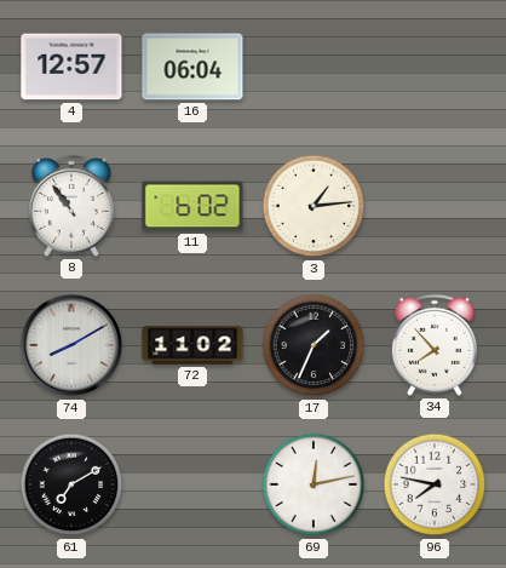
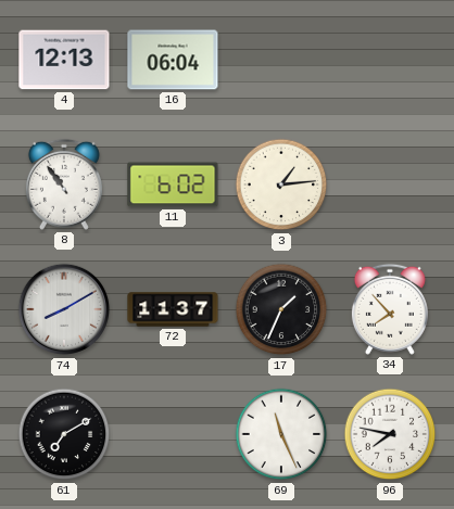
4: 12:57 -> 12:13 (64, 60)
72: 11:02 -> 11:37 (173, 309)
69: 12:13 -> 11:26 (281, 434)
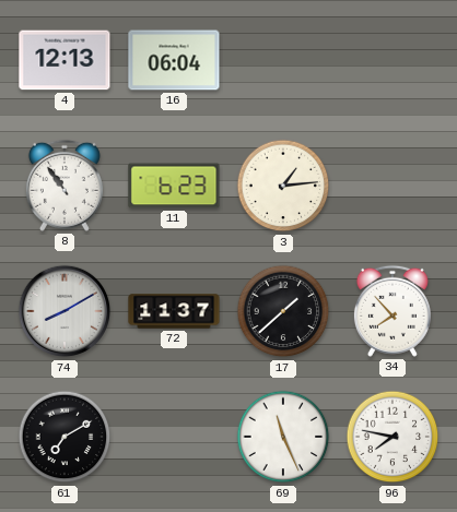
11: 6:02 -> 6:23 (174, 186)
17: 1:34 -> 1:38 (283, 311)
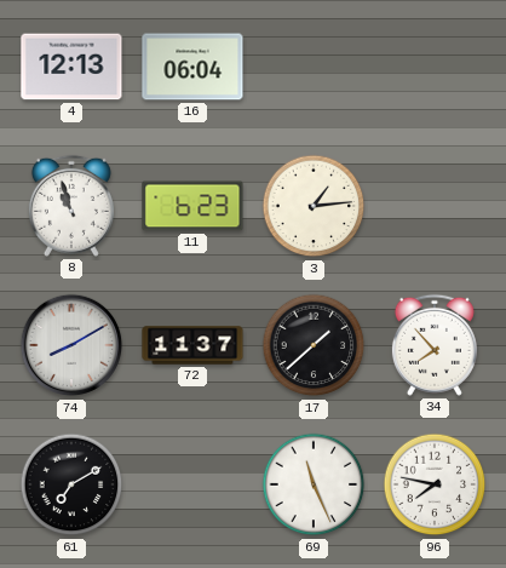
8: 10:54 -> 10:57 (71, 206)
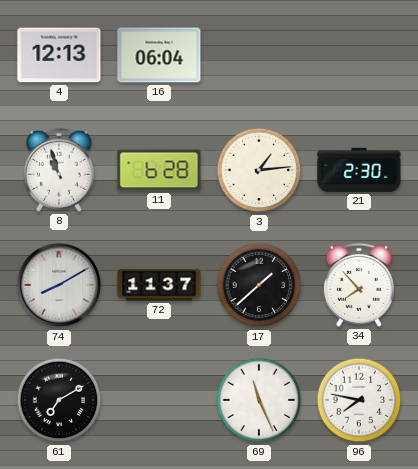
11: 6:23 -> 6:28 (159, 170)
21: none -> 2:30 (359, 170)
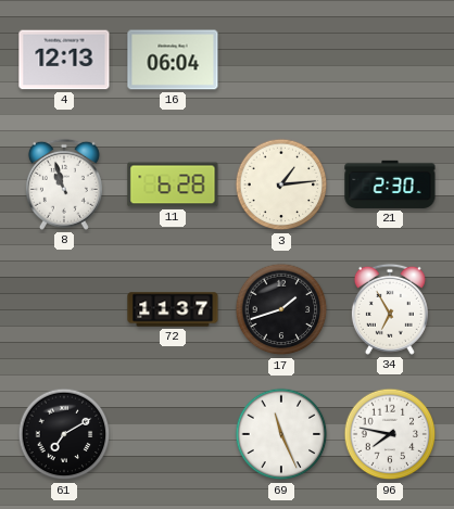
74: 8:10 -> none (59, 285)
17: 1:38 -> 1:42 (281, 309)
34: 7:53 -> 6:55 (390, 309)
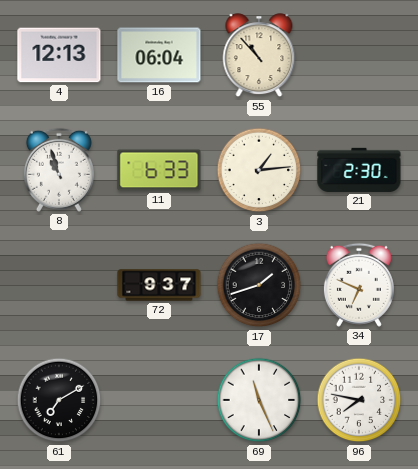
55: none -> 10:53 (259, 56)
11: 6:28 -> 6:33 (159, 170)
72: 11:37 -> 9:37 (159, 285)
34: 6:55 -> 6:49 (359, 285)
